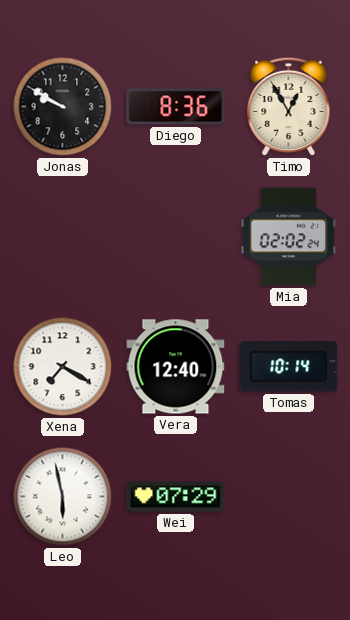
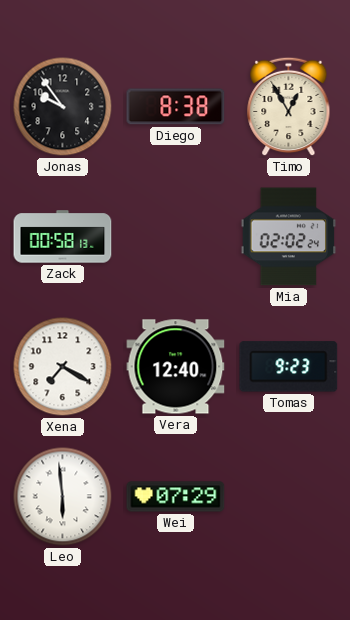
Jonas: 9:50 -> 9:54 (63, 107)
Diego: 8:36 -> 8:38 (176, 107)
Zack: none -> 00:58 (63, 237)
Tomas: 10:14 -> 9:23 (289, 367)
Leo: 5:58 -> 5:59 (63, 497)
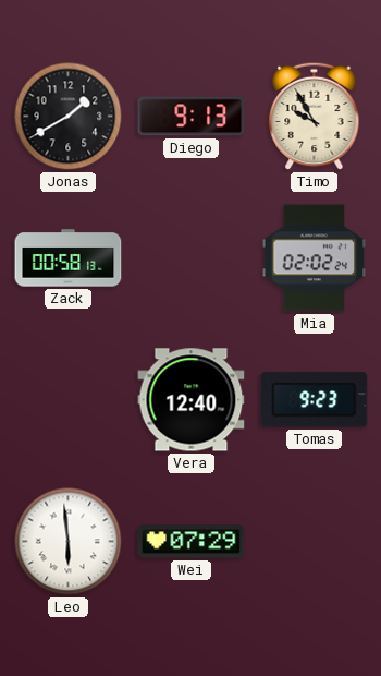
Jonas: 9:54 -> 1:40 (69, 117)
Diego: 8:38 -> 9:13 (192, 117)
Timo: 12:55 -> 9:55 (315, 117)
Xena: 7:20 -> none (63, 367)
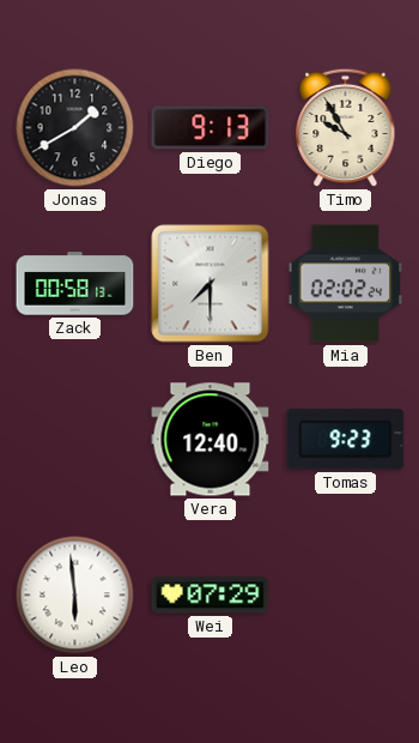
Ben: none -> 7:30 (211, 284)
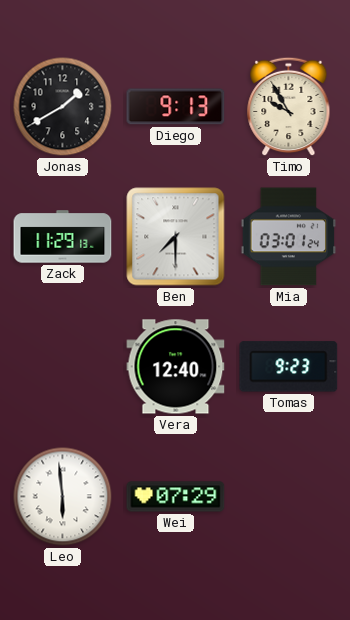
Zack: 00:58 -> 11:29 (63, 237)
Mia: 02:02 -> 03:01 (289, 237)
